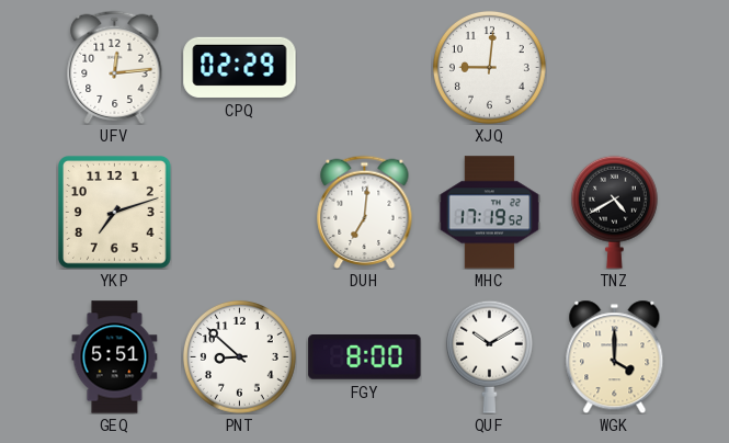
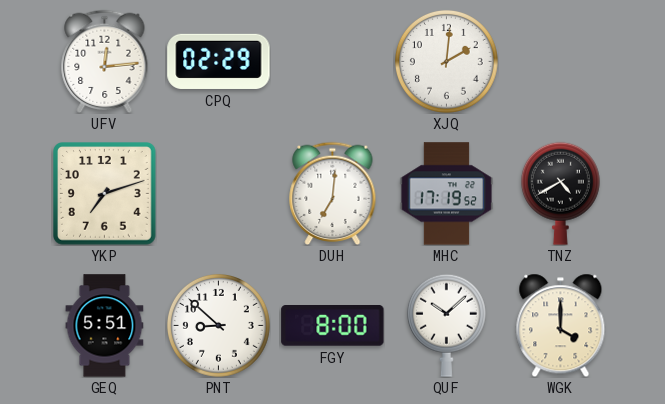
XJQ: 9:01 -> 2:01 (446, 61)
QUF: 10:10 -> 10:08 (446, 325)
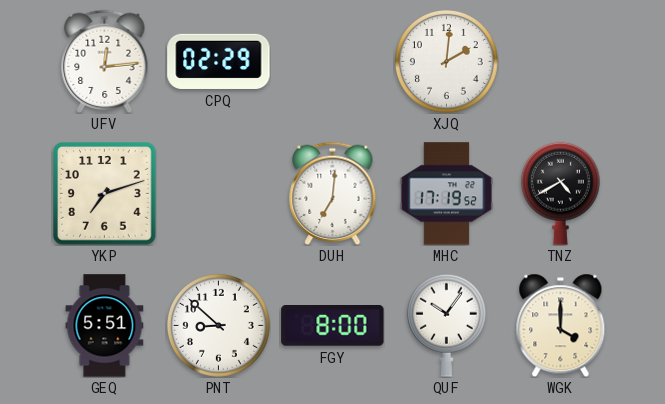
QUF: 10:08 -> 10:06 (446, 325)
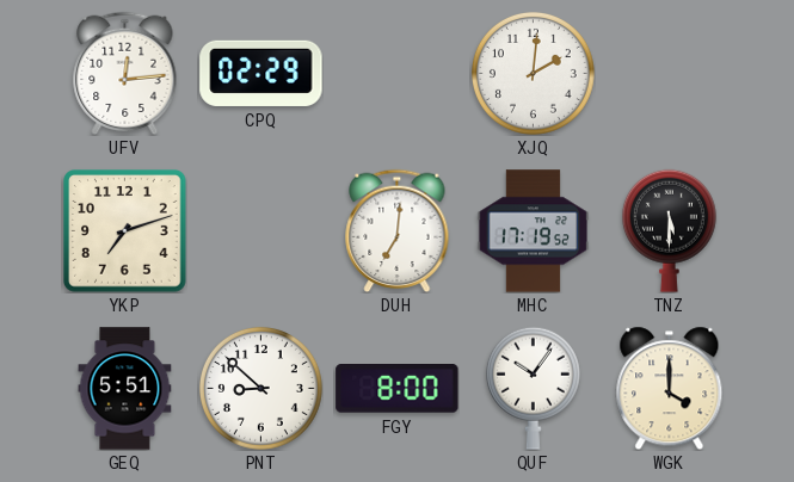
TNZ: 4:40 -> 5:30 (669, 230)
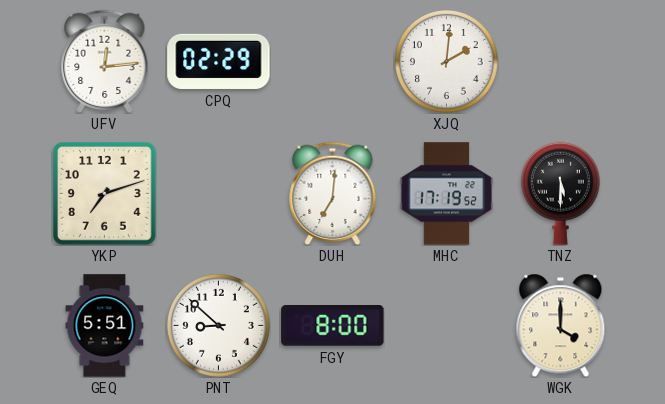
QUF: 10:06 -> none (533, 388)
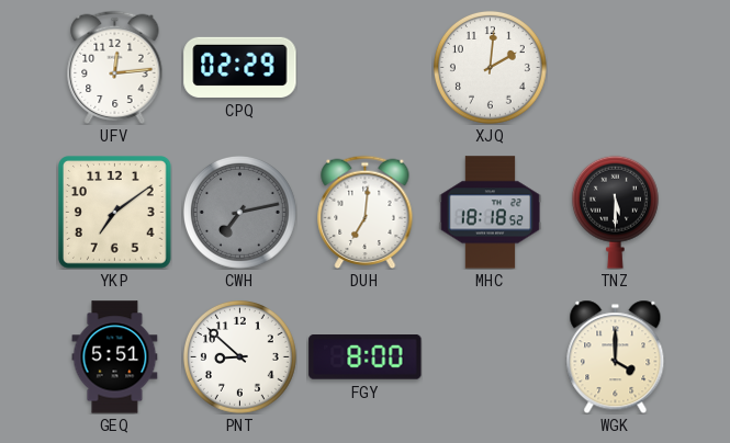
YKP: 7:12 -> 7:09 (115, 213)
CWH: none -> 7:13 (239, 212)
MHC: 17:19 -> 18:18 (491, 213)
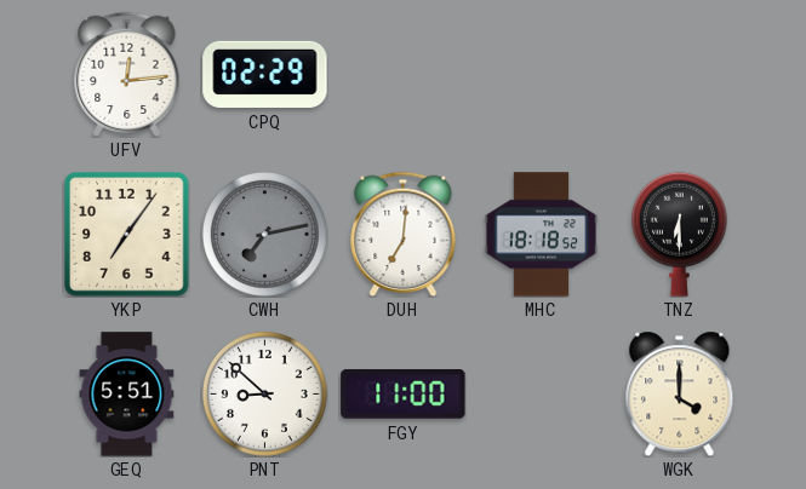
XJQ: 2:01 -> none (490, 67)
YKP: 7:09 -> 7:06 (127, 235)
TNZ: 5:30 -> 6:30 (679, 234)
FGY: 8:00 -> 11:00 (404, 395)
